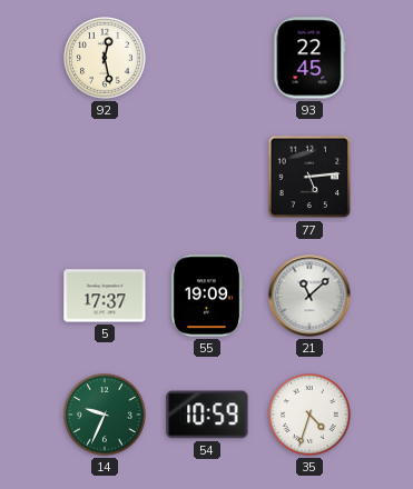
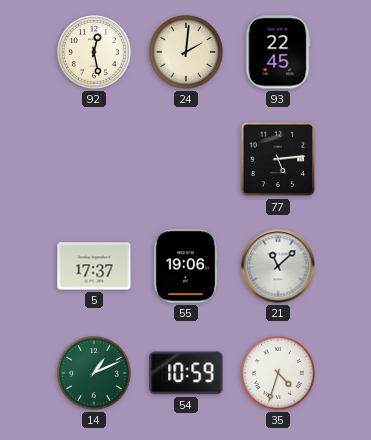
24: none -> 2:01 (187, 53)
55: 19:09 -> 19:06 (186, 266)
14: 9:34 -> 1:11 (95, 374)
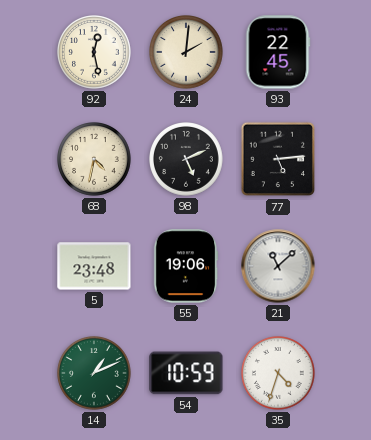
68: none -> 4:32 (95, 160)
98: none -> 5:11 (187, 160)
5: 17:37 -> 23:48 (94, 266)
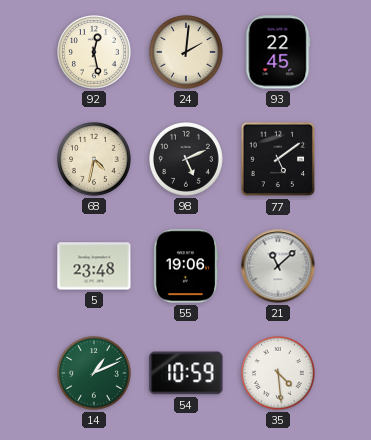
77: 5:14 -> 5:09 (278, 159)
35: 4:33 -> 4:29 (279, 374)
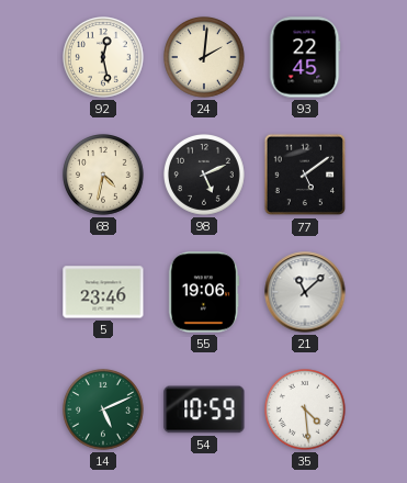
5: 23:48 -> 23:46 (103, 292)
14: 1:11 -> 5:11 (104, 411)
